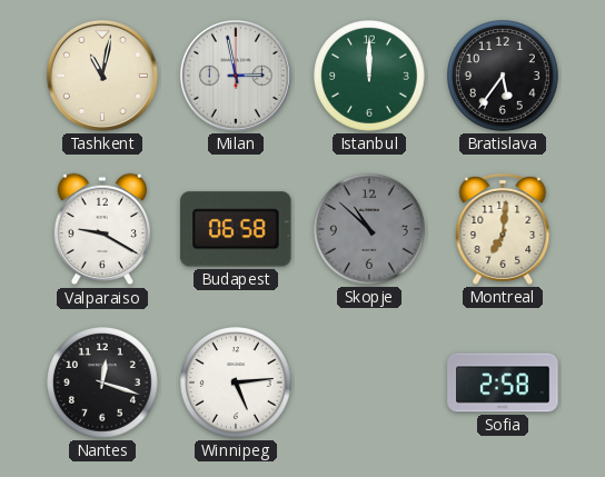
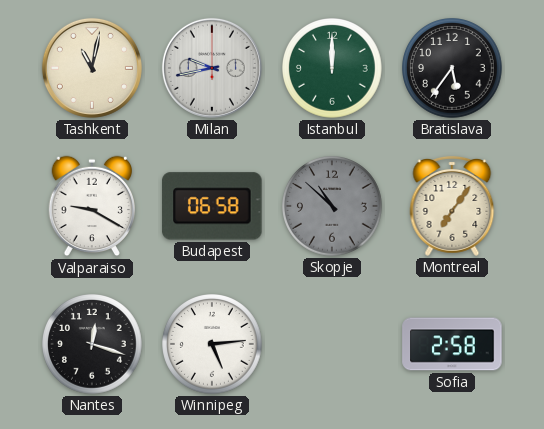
Milan: 2:58 -> 9:43 (212, 68)
Montreal: 7:01 -> 7:06 (452, 206)
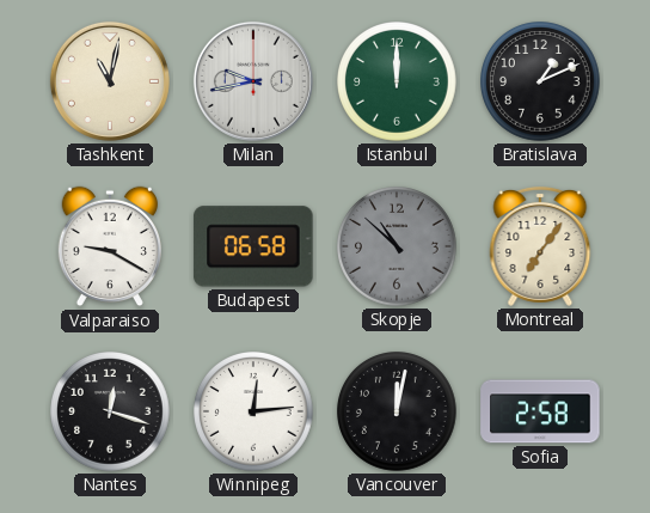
Bratislava: 5:36 -> 1:11 (541, 83)
Winnipeg: 5:14 -> 12:14 (255, 413)
Vancouver: none -> 12:02 (398, 413)
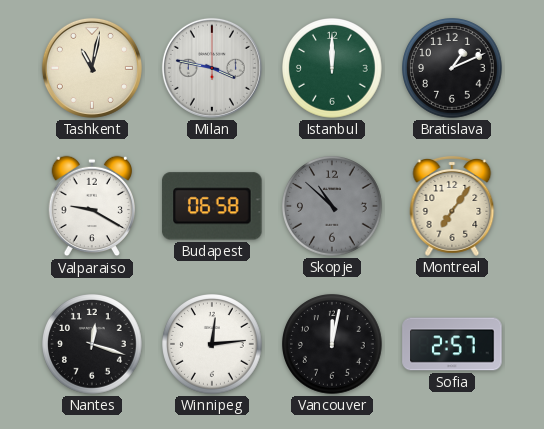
Milan: 9:43 -> 3:47 (212, 68)
Sofia: 2:58 -> 2:57 (452, 344)
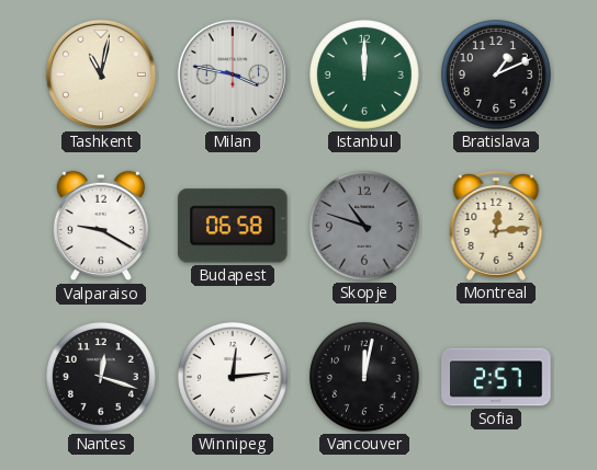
Skopje: 10:52 -> 10:48 (365, 227)
Montreal: 7:06 -> 12:14 (496, 226)
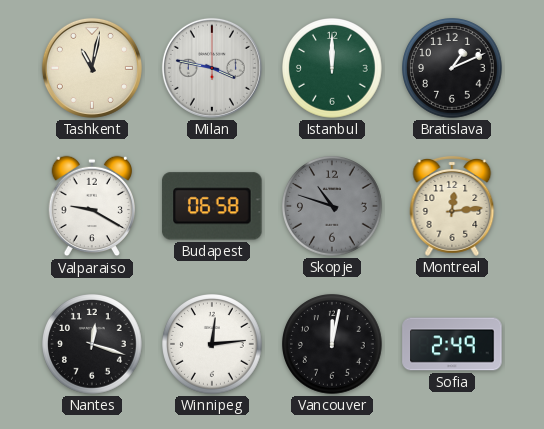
Sofia: 2:57 -> 2:49 (452, 344)
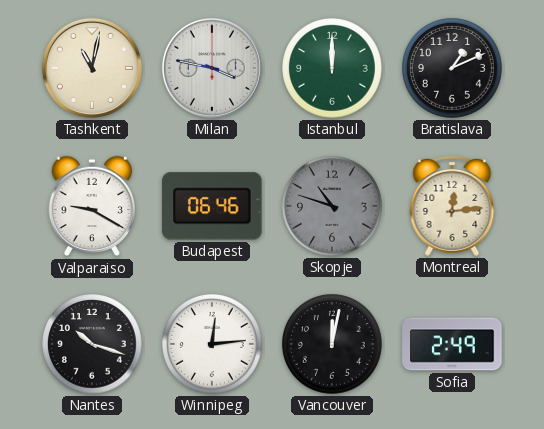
Budapest: 06:58 -> 06:46 (212, 206)
Nantes: 12:18 -> 10:18 (93, 345)
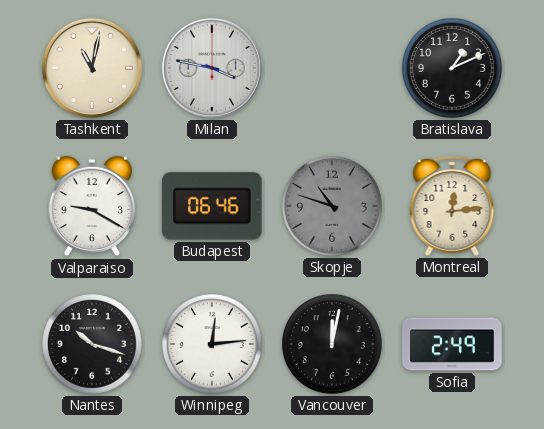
Istanbul: 12:00 -> none (333, 69)
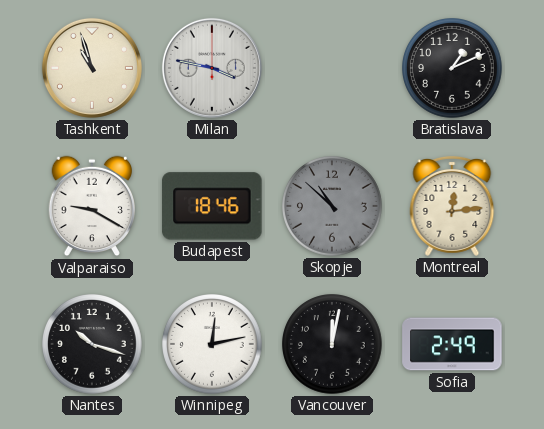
Tashkent: 11:02 -> 10:57 (92, 68)
Budapest: 06:46 -> 18:46 (212, 206)
Skopje: 10:48 -> 10:52 (333, 207)
Winnipeg: 12:14 -> 12:13 (213, 345)
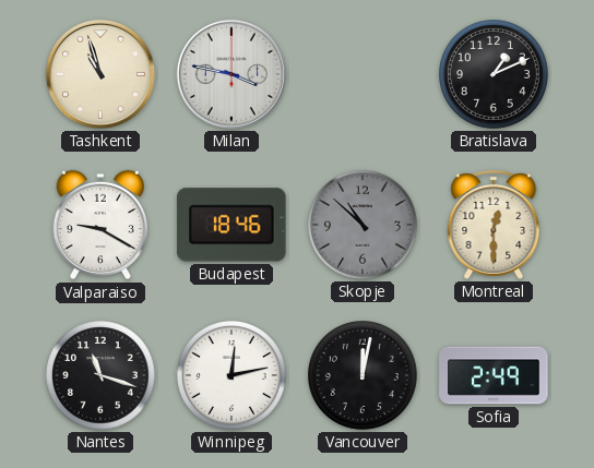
Montreal: 12:14 -> 12:30 (494, 225)
Nantes: 10:18 -> 11:18 (102, 376)
